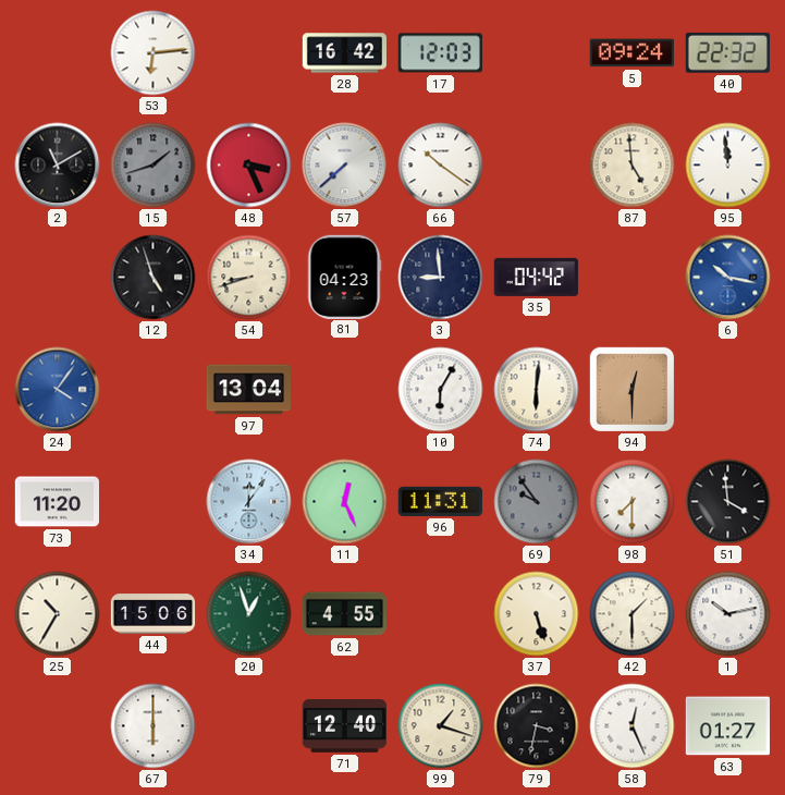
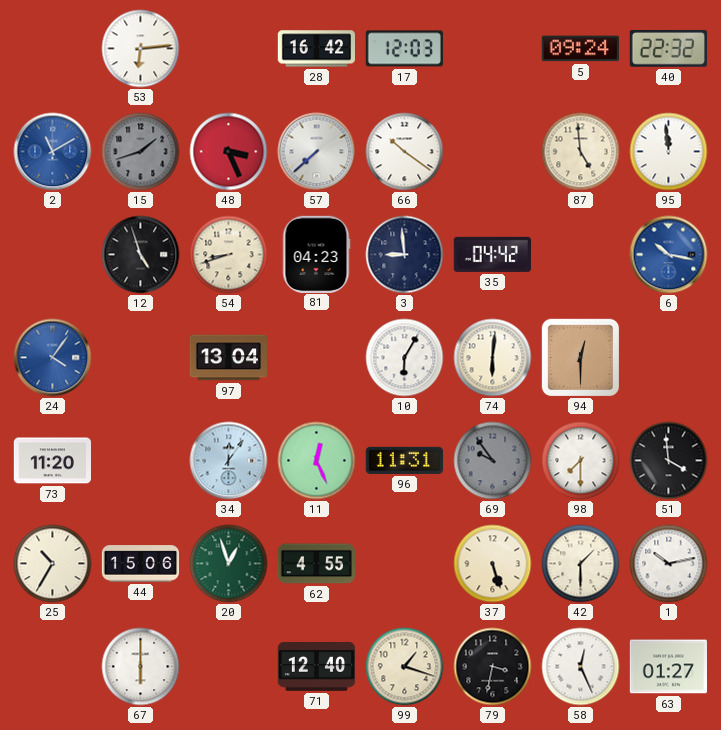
2 dial: black -> blue (53, 152)
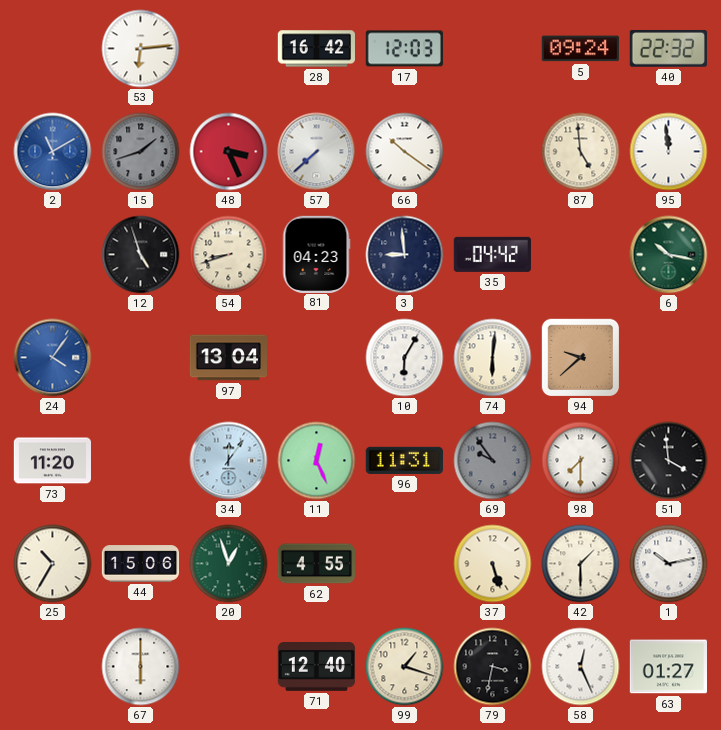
6 dial: blue -> green (669, 255)
94: 12:30 -> 9:38 (581, 358)
